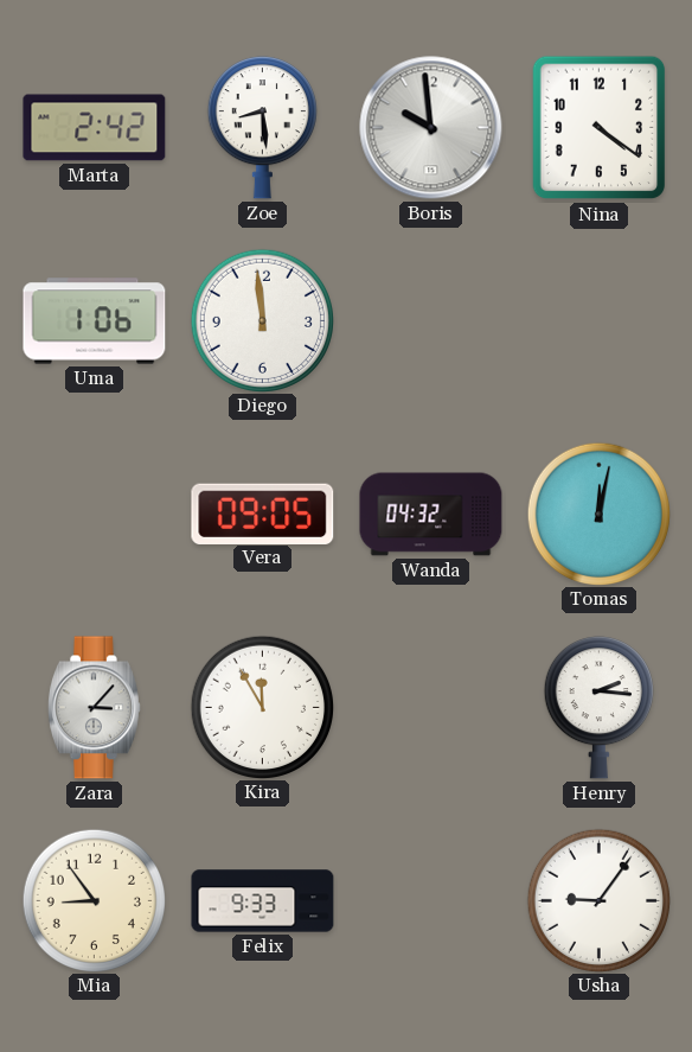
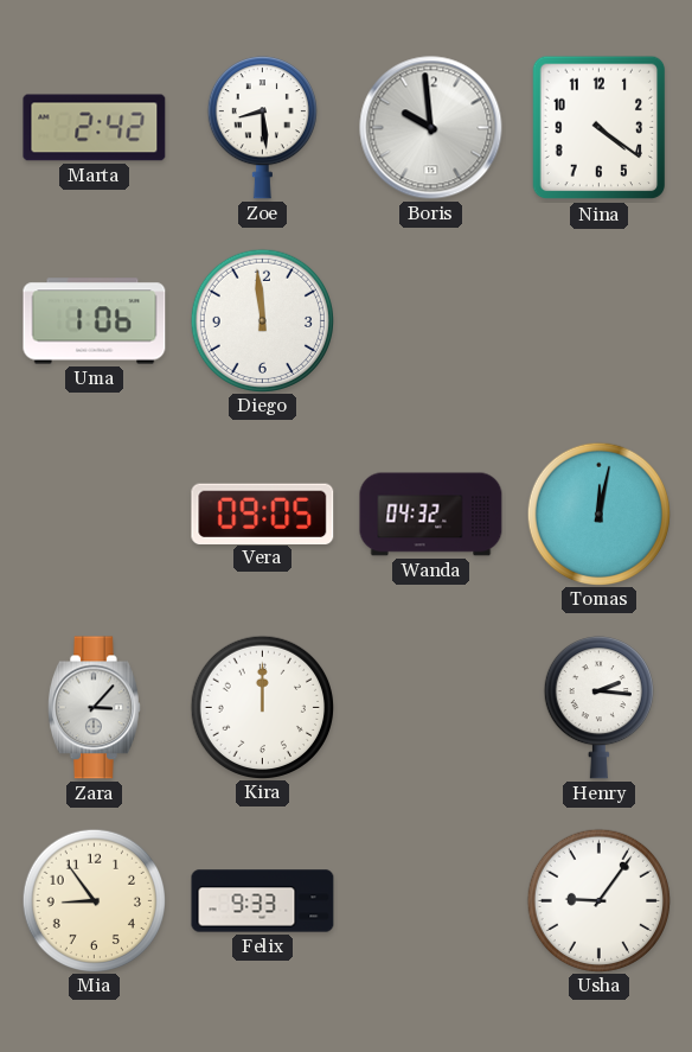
Kira: 11:55 -> 12:00 (262, 707)
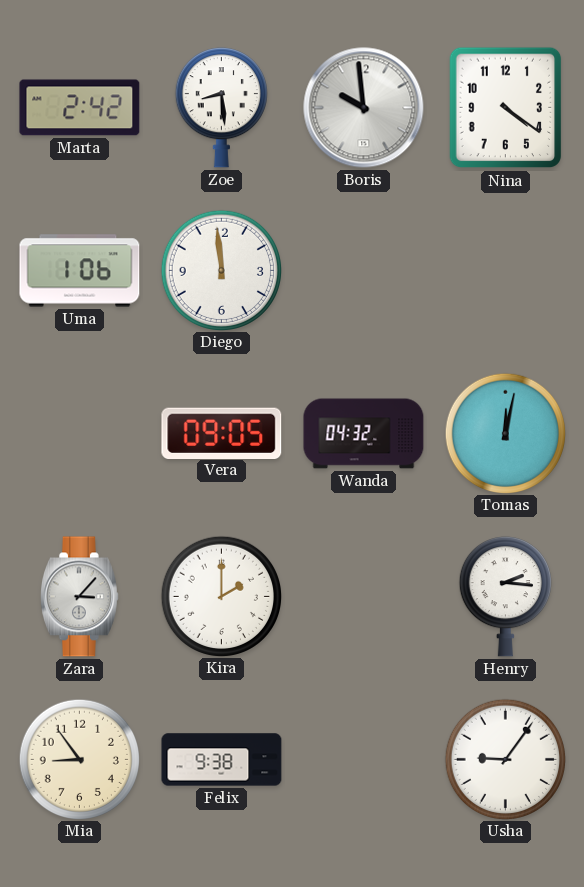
Kira: 12:00 -> 2:00 (221, 596)
Felix: 9:33 -> 9:38 (222, 760)
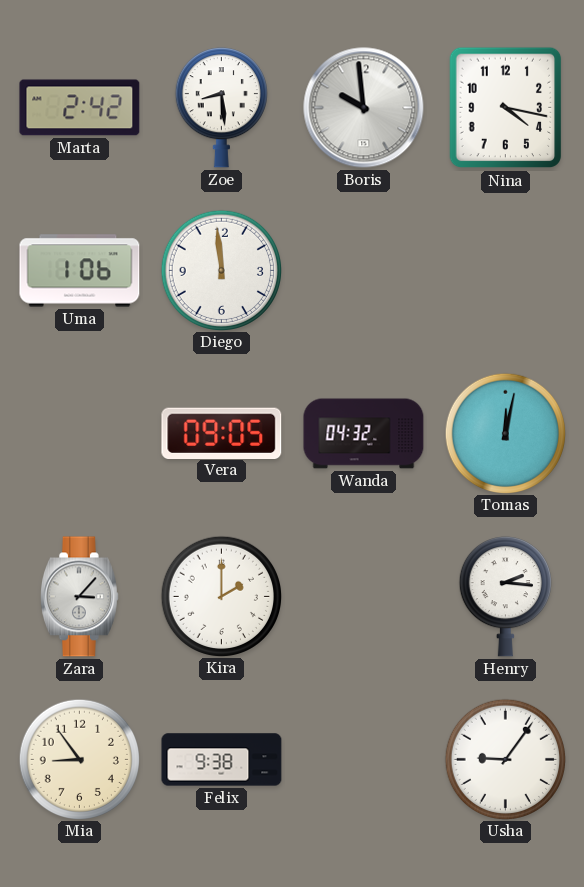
Nina: 4:21 -> 4:17 (506, 108)
